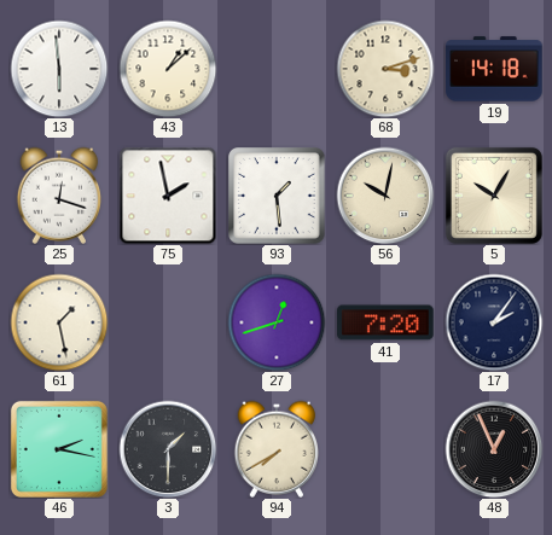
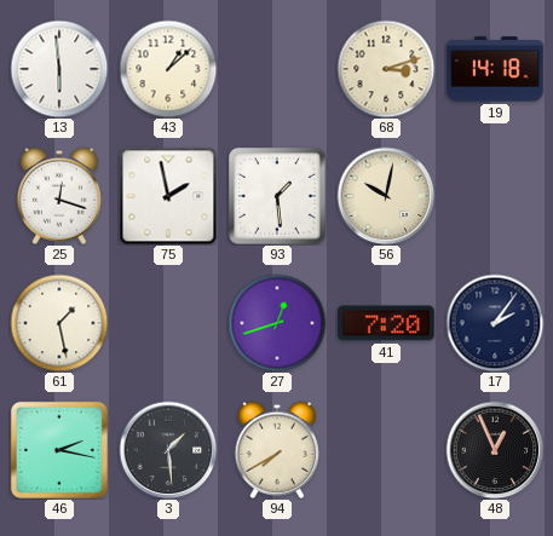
5: 10:05 -> none (494, 196)
3: 1:30 -> 1:29 (168, 450)
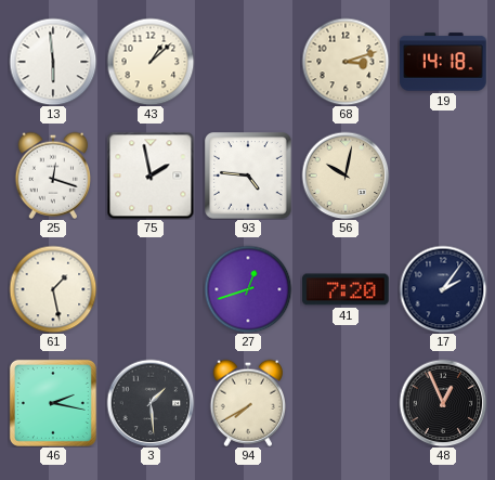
93: 1:29 -> 4:46 (249, 177)
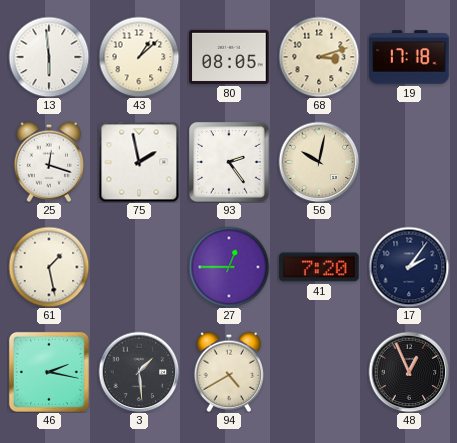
80: none -> 08:05 (229, 57)
19: 14:18 -> 17:18 (409, 57)
93: 4:46 -> 2:24 (230, 163)
27: 12:42 -> 12:45 (229, 267)
94: 7:40 -> 4:40 (229, 372)
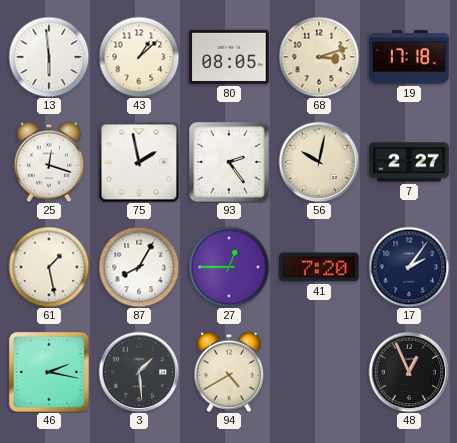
7: none -> 2:27 (409, 162)
87: none -> 8:05 (139, 267)
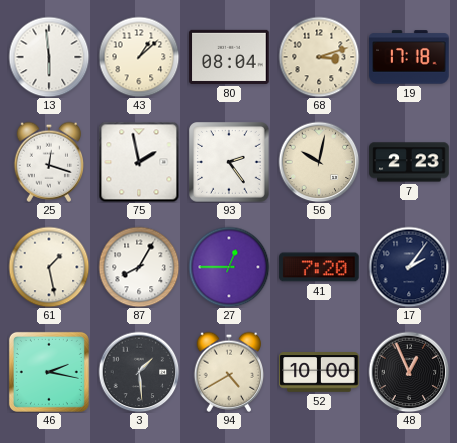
80: 08:05 -> 08:04 (229, 57)
7: 2:27 -> 2:23 (409, 162)
52: none -> 10:00 (319, 372)
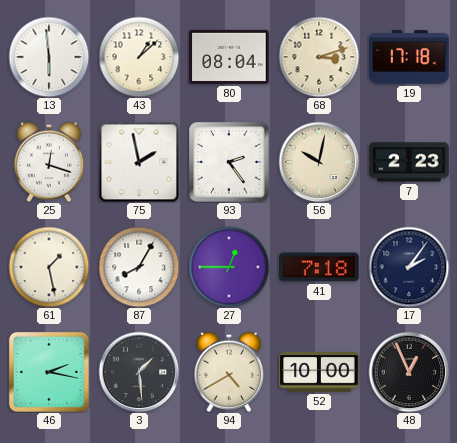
41: 7:20 -> 7:18 (319, 267)
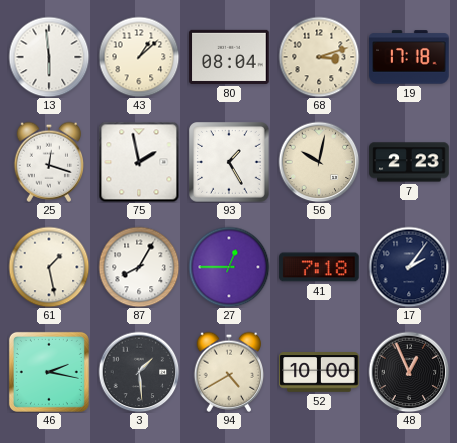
93: 2:24 -> 1:25 (230, 163)
